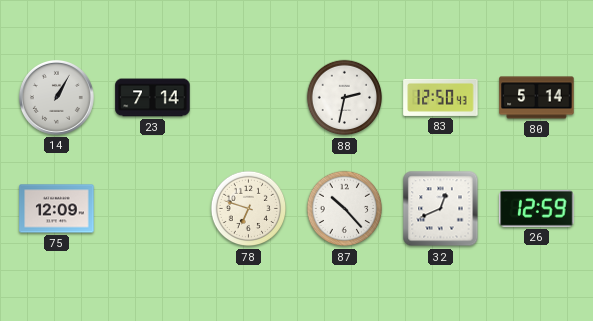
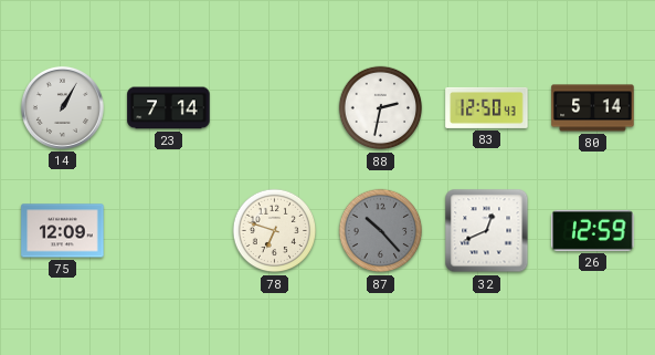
87 dial: white -> grey (381, 231)
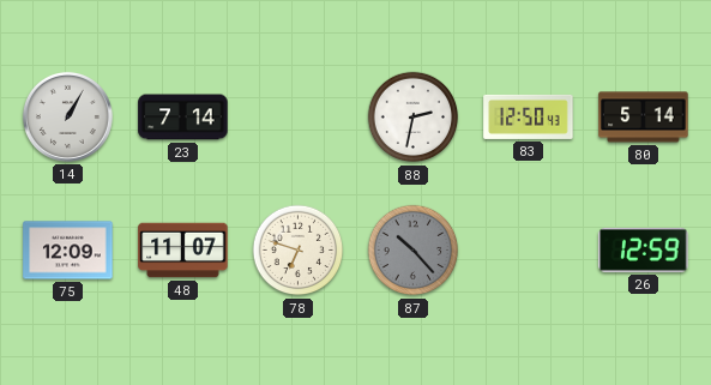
48: none -> 11:07 (183, 251)
32: 12:41 -> none (487, 231)
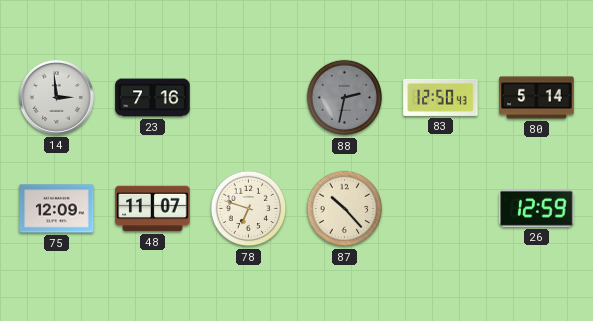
14: 1:05 -> 2:59 (56, 97)
23: 7:14 -> 7:16 (153, 98)
88 dial: white -> grey (345, 98)
87 dial: grey -> cream (345, 209)
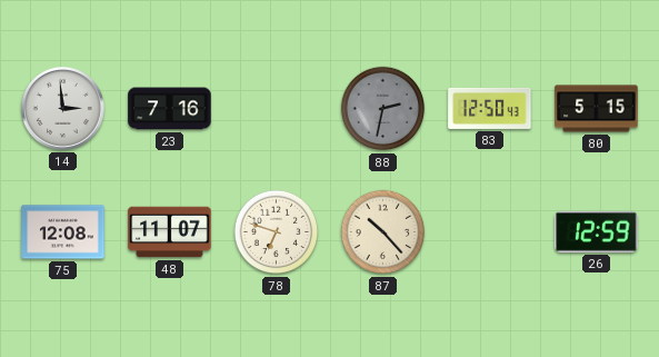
80: 5:14 -> 5:15 (597, 109)
75: 12:09 -> 12:08 (63, 232)
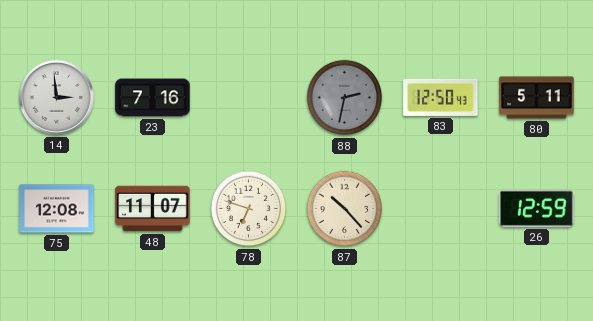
80: 5:15 -> 5:11 (537, 98)
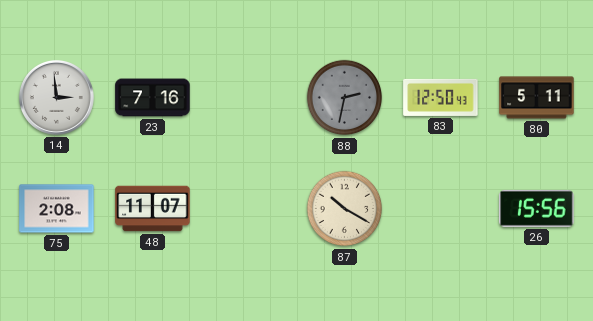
75: 12:08 -> 2:08 (57, 209)
78: 6:48 -> none (249, 209)
87: 10:23 -> 10:20 (345, 209)
26: 12:59 -> 15:56 (537, 208)
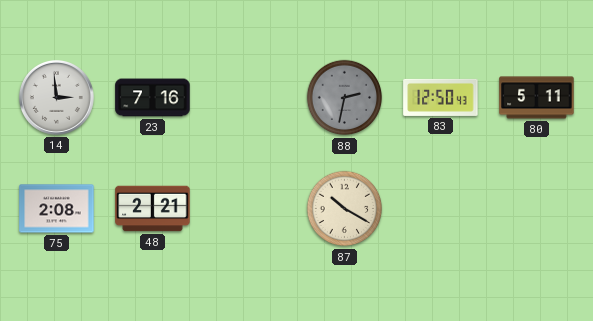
48: 11:07 -> 2:21 (153, 209)
26: 15:56 -> none (537, 208)
